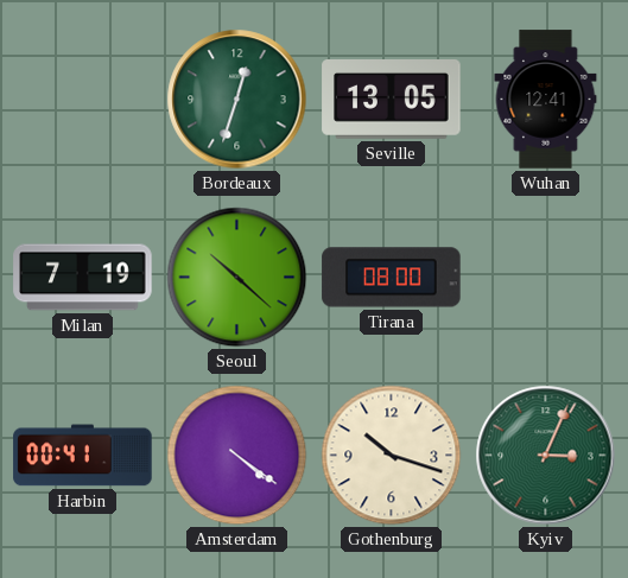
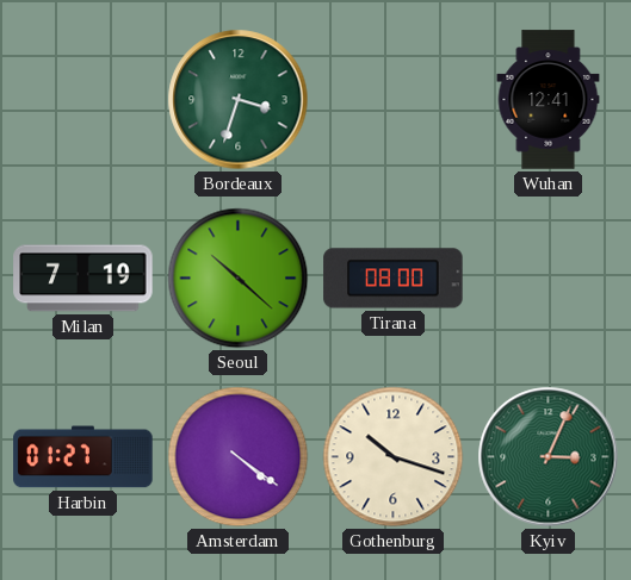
Bordeaux: 12:33 -> 3:33 (239, 100)
Seville: 13:05 -> none (392, 100)
Harbin: 00:41 -> 01:27 (83, 457)
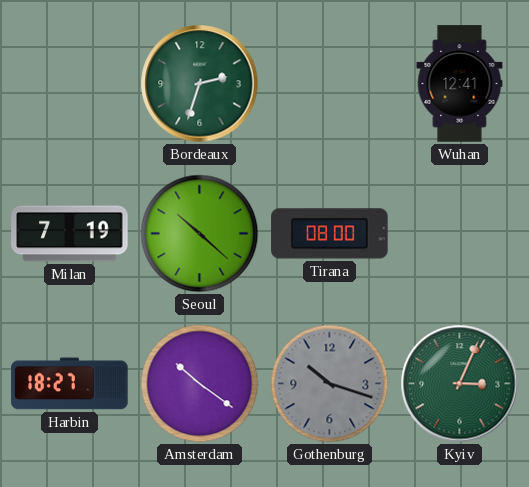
Bordeaux: 3:33 -> 2:33 (200, 84)
Harbin: 01:27 -> 18:27 (70, 384)
Amsterdam: 4:21 -> 10:21 (200, 384)
Gothenburg dial: cream -> grey (330, 384)
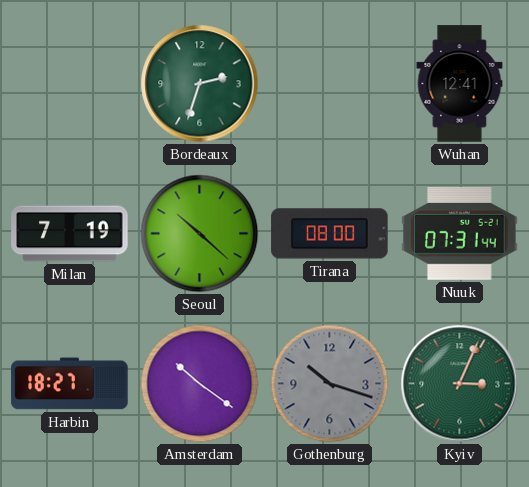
Nuuk: none -> 07:31 (460, 233)
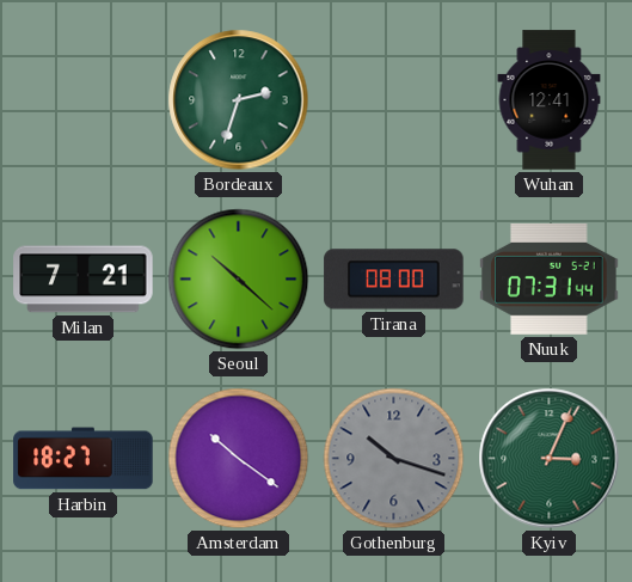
Milan: 7:19 -> 7:21 (84, 280)
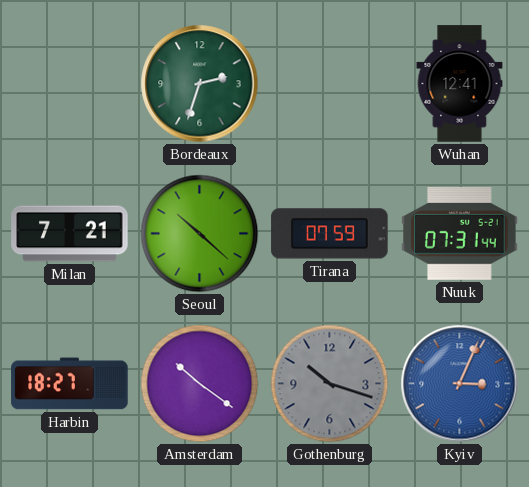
Tirana: 08:00 -> 07:59 (330, 234)
Kyiv dial: green -> blue (460, 384)
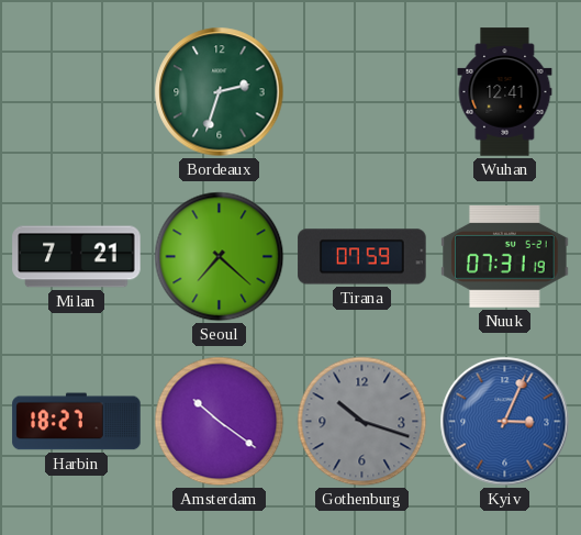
Seoul: 10:22 -> 7:22 (220, 257)
Nuuk: 07:31:44 -> 07:31:19 (505, 256)
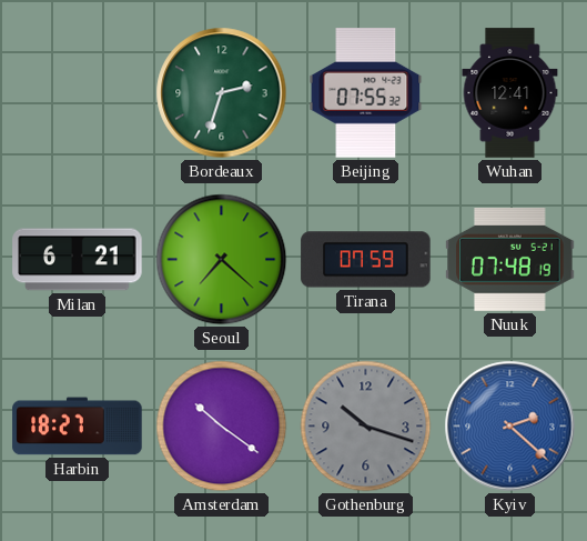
Beijing: none -> 07:55 (366, 93)
Milan: 7:21 -> 6:21 (78, 260)
Nuuk: 07:31 -> 07:48 (510, 259)
Kyiv: 3:04 -> 2:22 (510, 427)
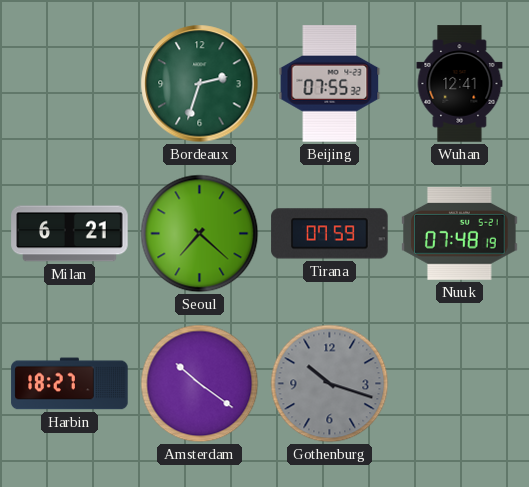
Kyiv: 2:22 -> none (510, 427)
